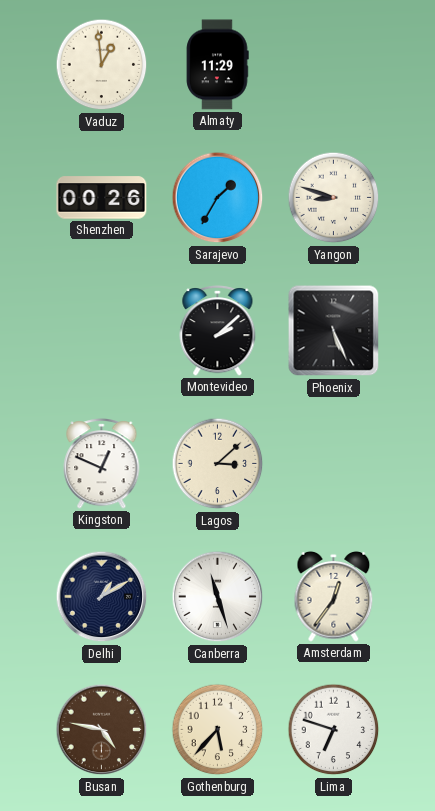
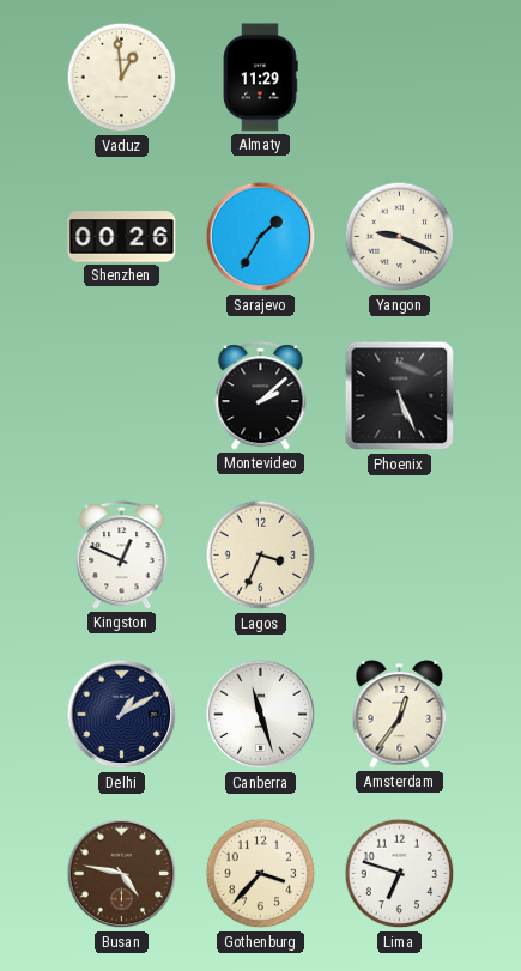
Yangon: 8:48 -> 9:19 (400, 237)
Lagos: 3:08 -> 3:34 (261, 556)
Gothenburg: 5:37 -> 3:37 (261, 874)
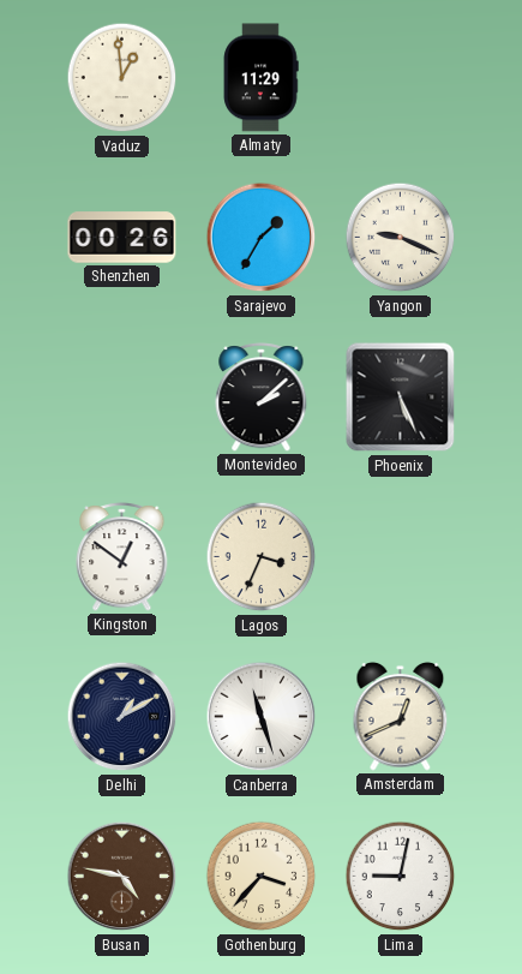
Kingston: 12:49 -> 12:51 (122, 557)
Amsterdam: 12:36 -> 12:41 (401, 717)
Lima: 6:48 -> 9:02 (401, 877)
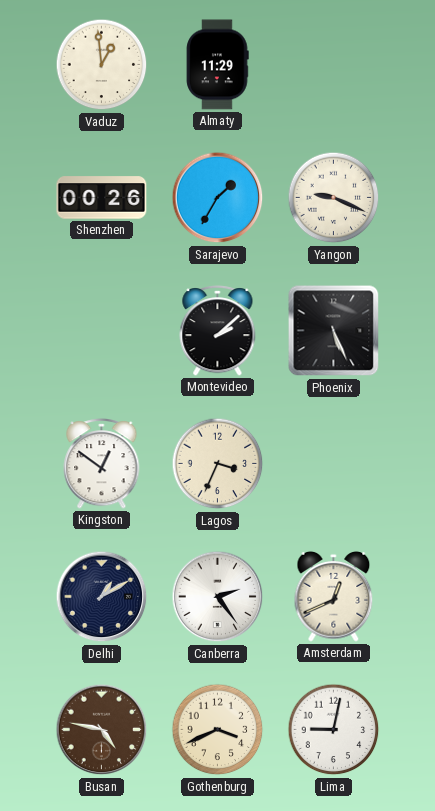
Canberra: 11:27 -> 2:24 (218, 597)
Gothenburg: 3:37 -> 3:41 (218, 730)
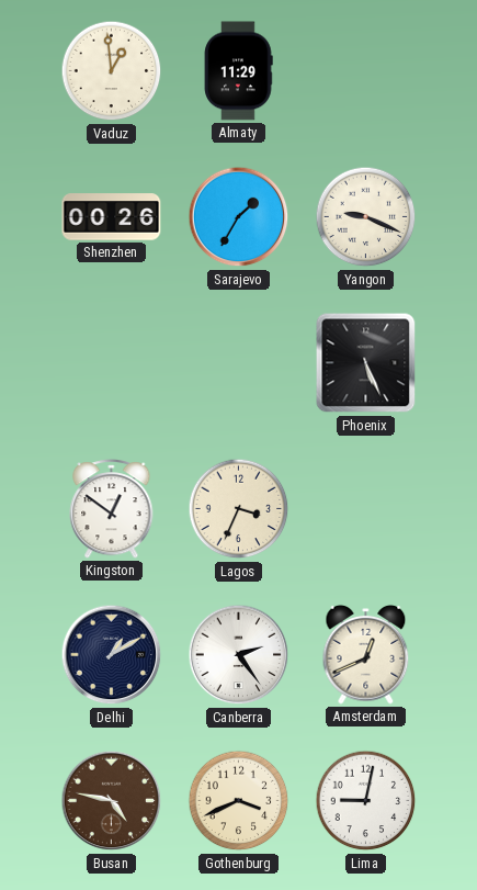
Montevideo: 2:08 -> none (218, 331)
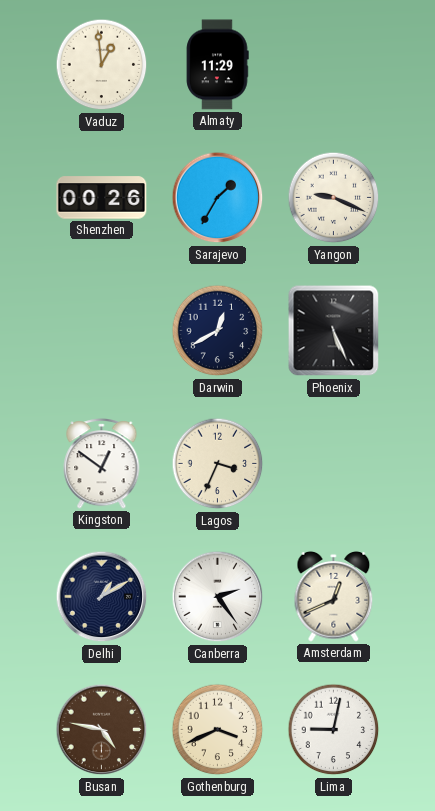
Darwin: none -> 12:40 (218, 331)
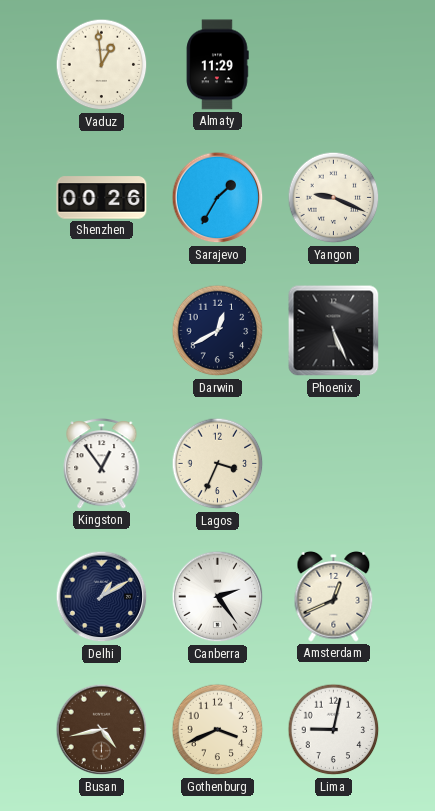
Kingston: 12:51 -> 12:54 (102, 464)
Busan: 4:47 -> 4:43 (102, 730)
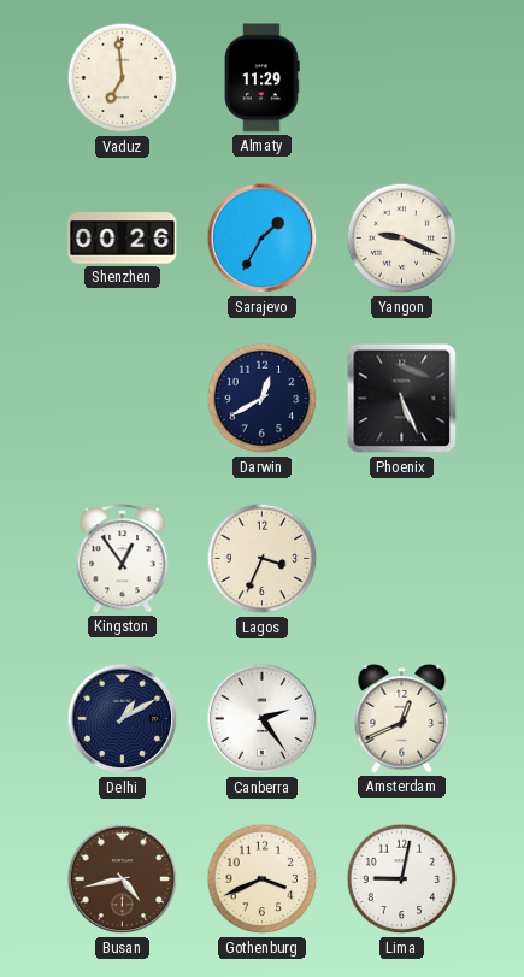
Vaduz: 12:59 -> 6:59 (123, 78)
